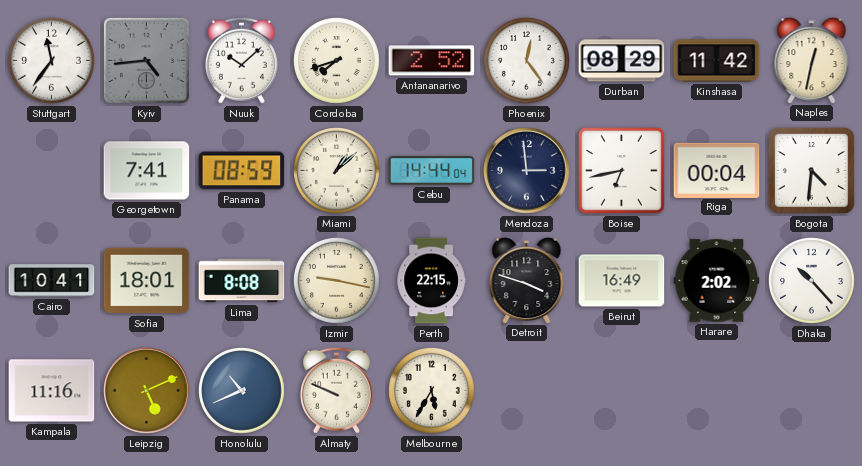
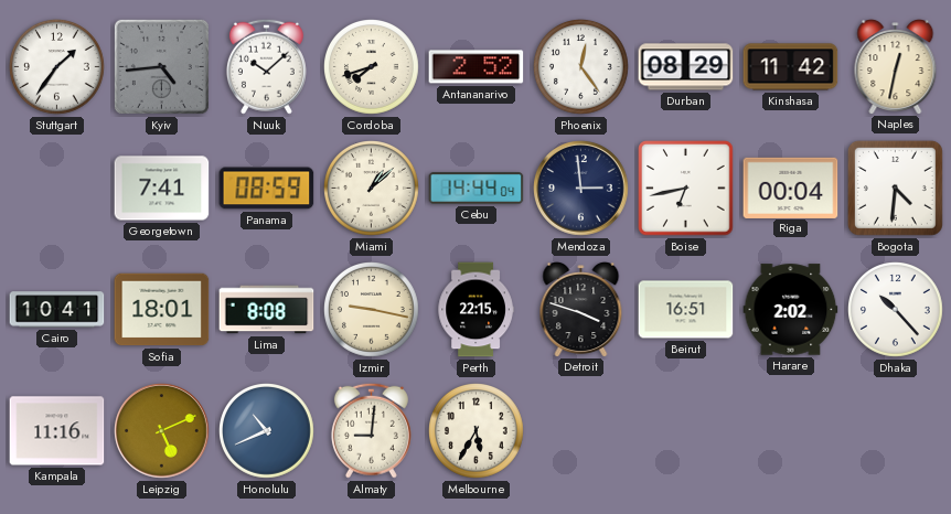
Stuttgart: 11:36 -> 1:36 (57, 67)
Beirut: 16:49 -> 16:51 (686, 310)
Almaty: 9:49 -> 9:01 (371, 430)
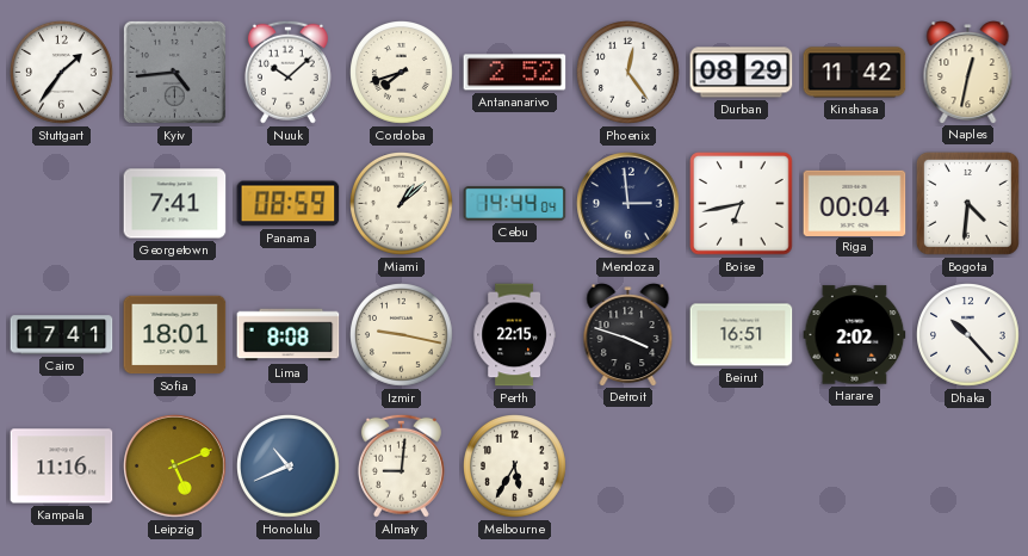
Cairo: 10:41 -> 17:41 (62, 335)
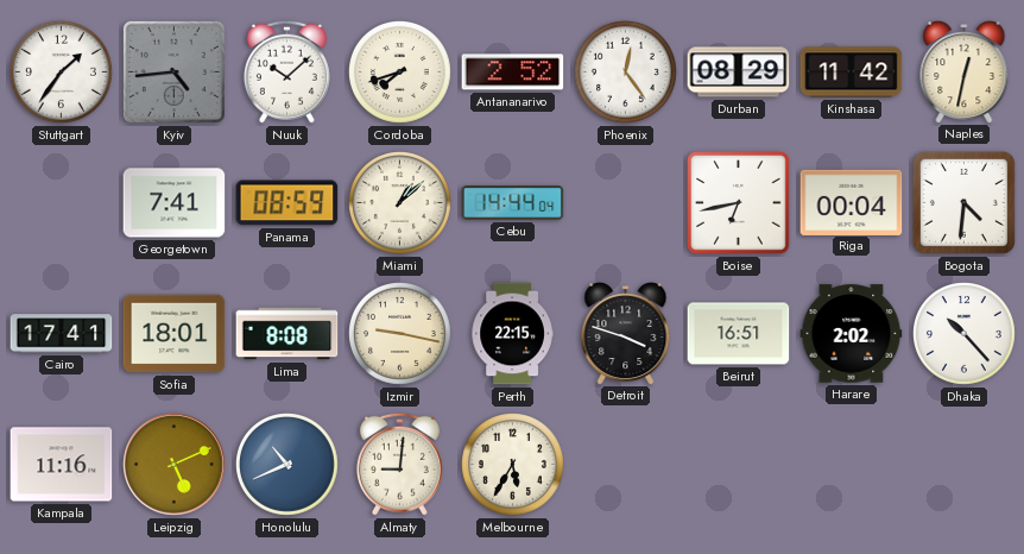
Mendoza: 2:59 -> none (628, 204)
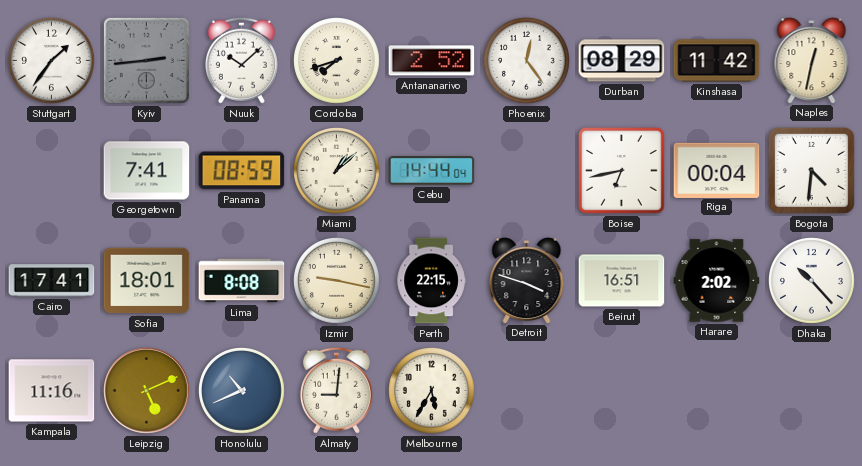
Kyiv: 4:44 -> 2:44 (146, 60)
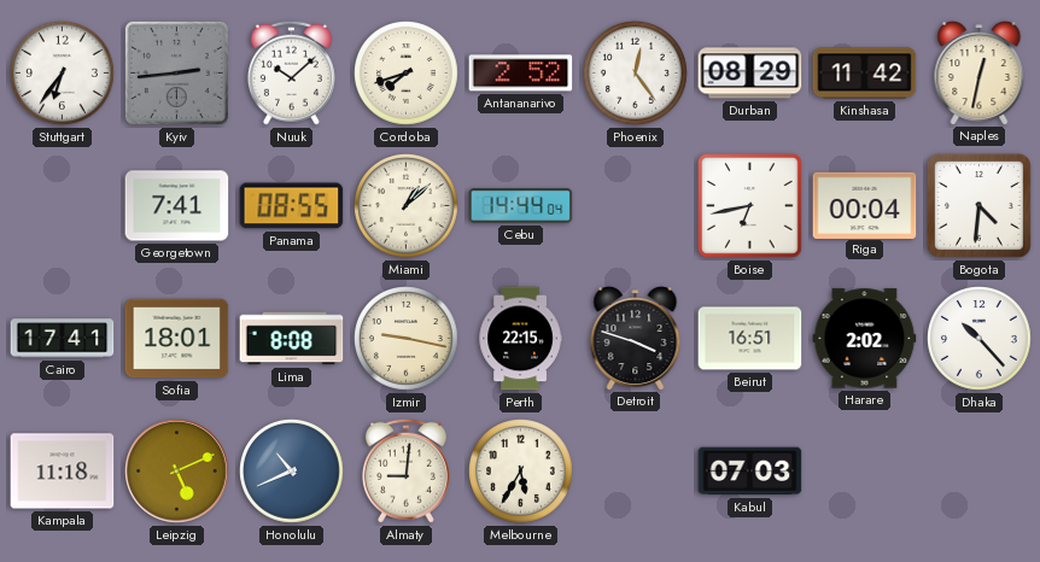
Stuttgart: 1:36 -> 6:36 (63, 74)
Panama: 08:59 -> 08:55 (292, 206)
Kampala: 11:16 -> 11:18 (63, 472)
Kabul: none -> 07:03 (750, 472)
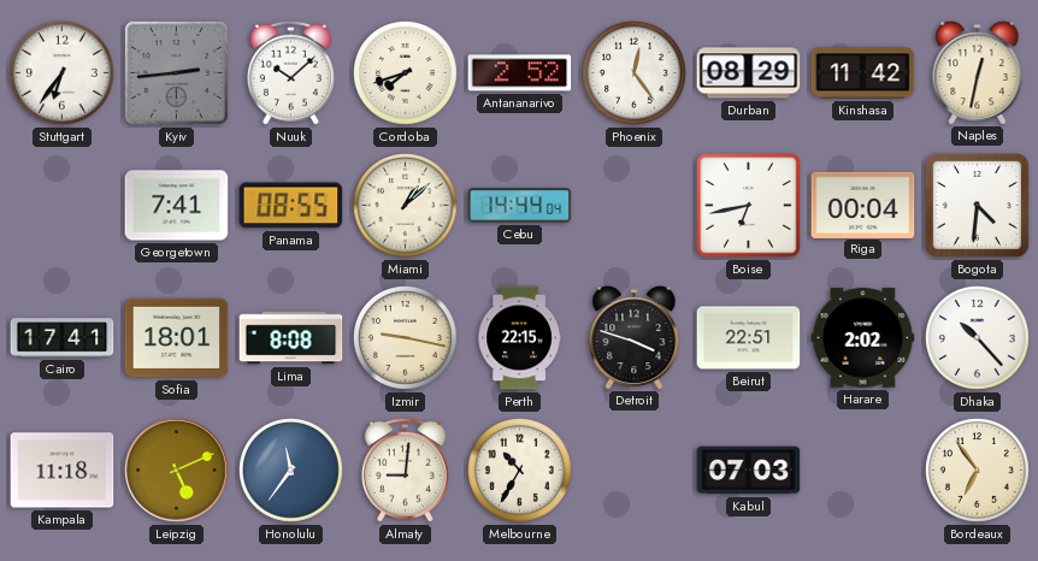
Beirut: 16:51 -> 22:51 (749, 338)
Honolulu: 10:41 -> 11:36 (291, 471)
Melbourne: 5:35 -> 10:35 (520, 471)
Bordeaux: none -> 6:54 (978, 471)
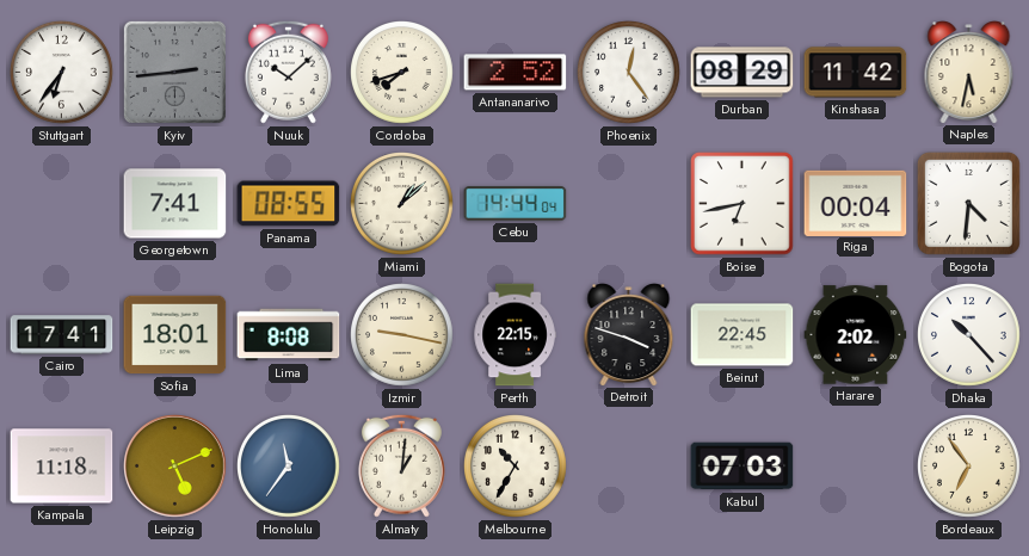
Naples: 12:32 -> 5:32 (969, 73)
Beirut: 22:51 -> 22:45 (743, 335)
Almaty: 9:01 -> 1:01 (401, 465)
